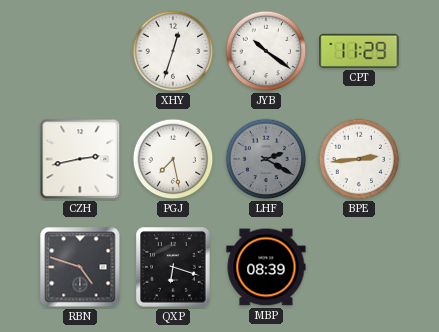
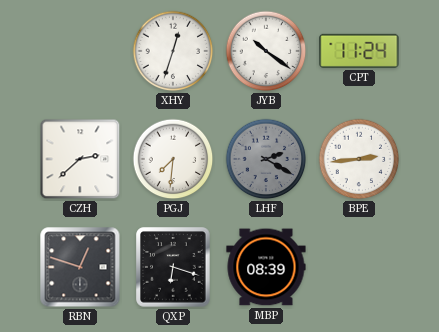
CPT: 11:29 -> 11:24 (359, 51)
CZH: 2:43 -> 2:38 (80, 159)
PGJ: 7:28 -> 7:31 (173, 159)
RBN: 4:48 -> 12:48 (80, 267)
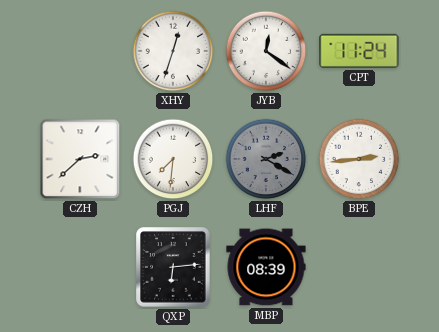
JYB: 10:21 -> 12:21 (266, 51)
RBN: 12:48 -> none (80, 267)
QXP: 6:18 -> 6:14 (173, 267)
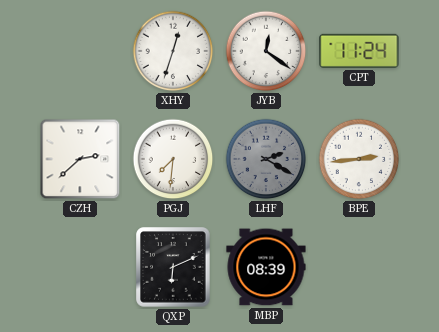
QXP: 6:14 -> 6:11 (173, 267)
